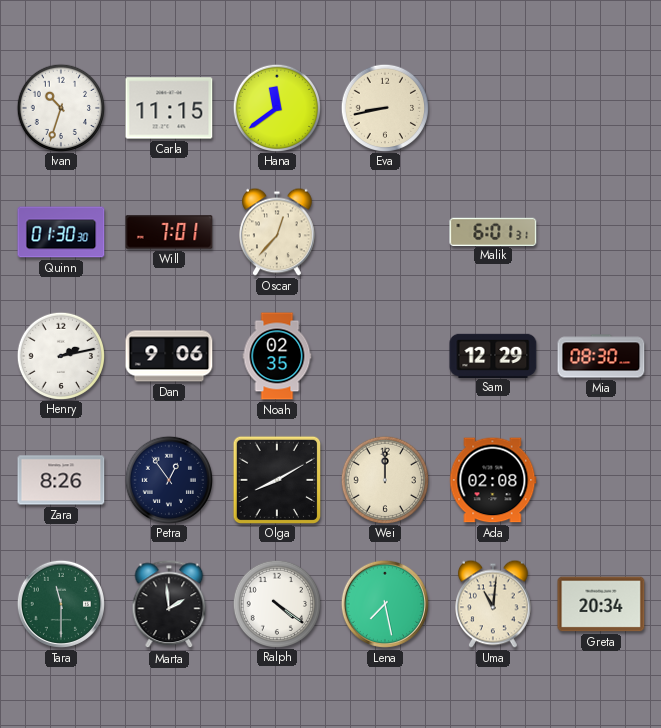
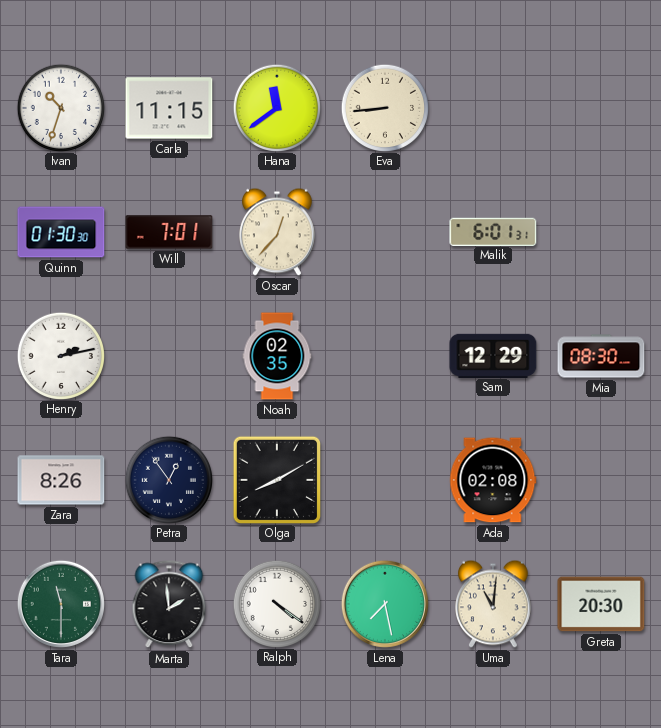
Eva: 8:43 -> 8:44 (384, 107)
Dan: 9:06 -> none (169, 356)
Wei: 12:00 -> none (384, 479)
Greta: 20:34 -> 20:30 (601, 604)
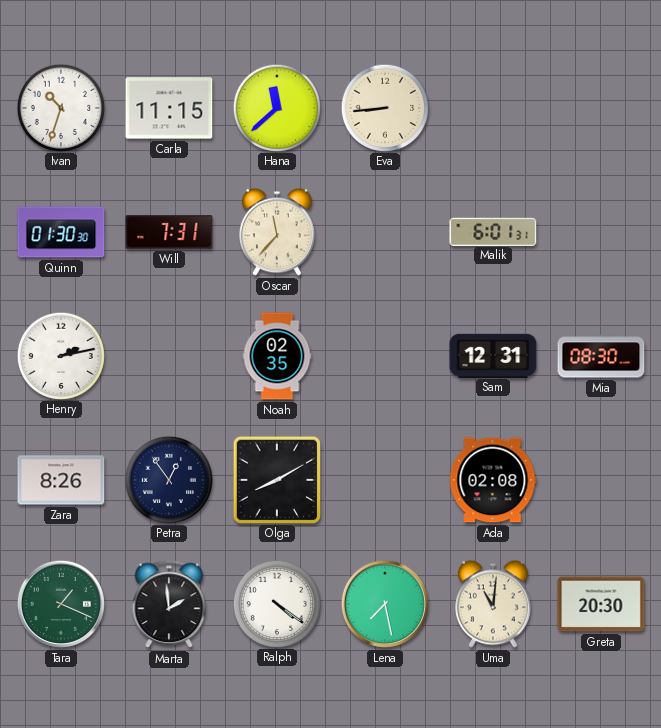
Hana: 11:39 -> 11:38 (276, 107)
Will: 7:01 -> 7:31 (169, 232)
Oscar: 12:37 -> 11:37 (278, 232)
Sam: 12:29 -> 12:31 (493, 355)
Tara: 11:30 -> 1:19 (61, 604)
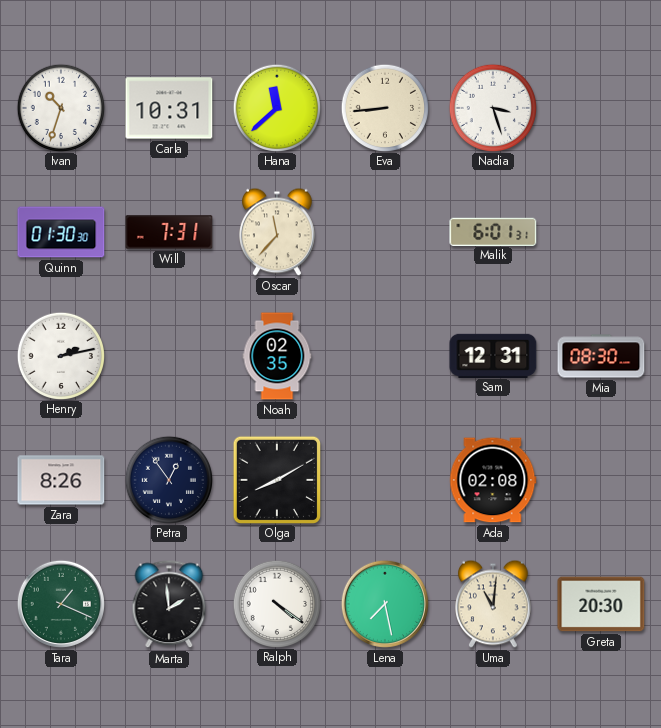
Carla: 11:15 -> 10:31 (169, 108)
Nadia: none -> 3:27 (492, 107)
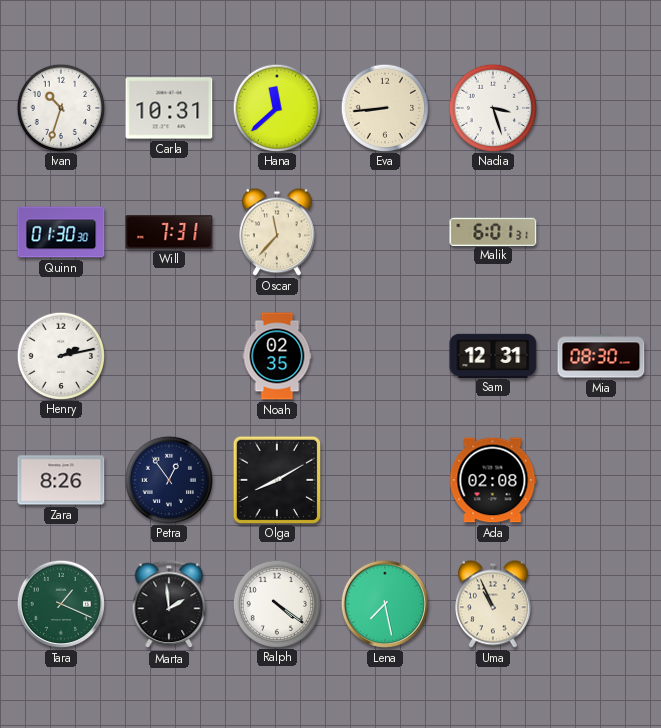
Uma: 11:01 -> 10:56 (494, 604)
Greta: 20:30 -> none (601, 604)
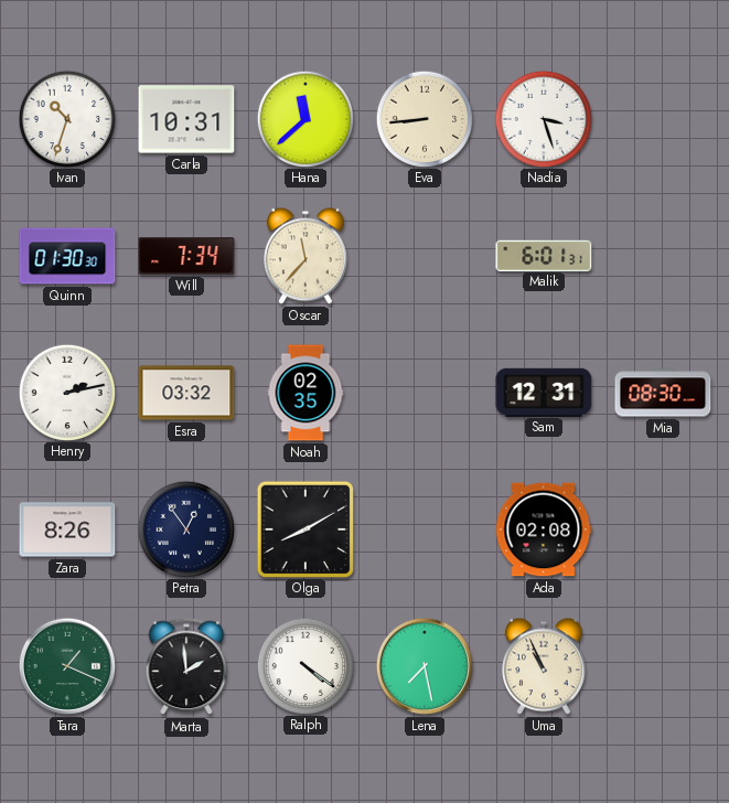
Will: 7:31 -> 7:34 (186, 256)
Esra: none -> 03:32 (186, 393)
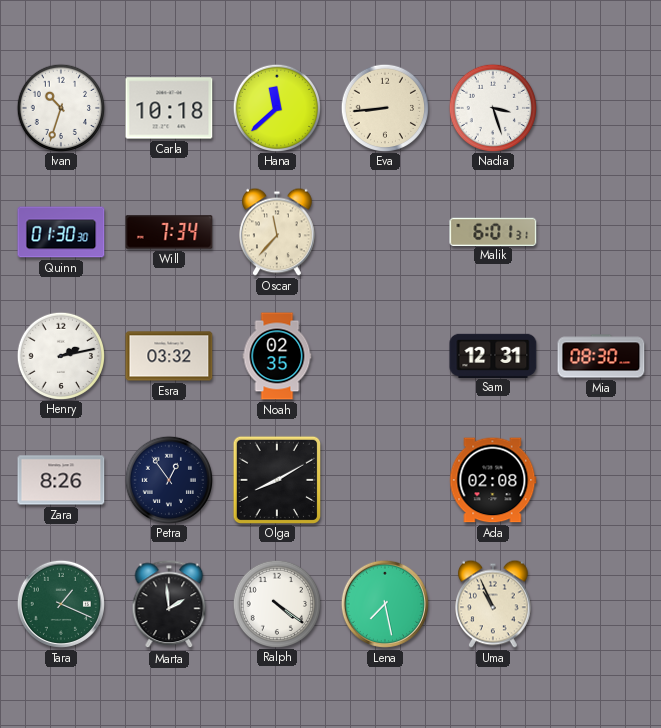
Carla: 10:31 -> 10:18 (169, 108)
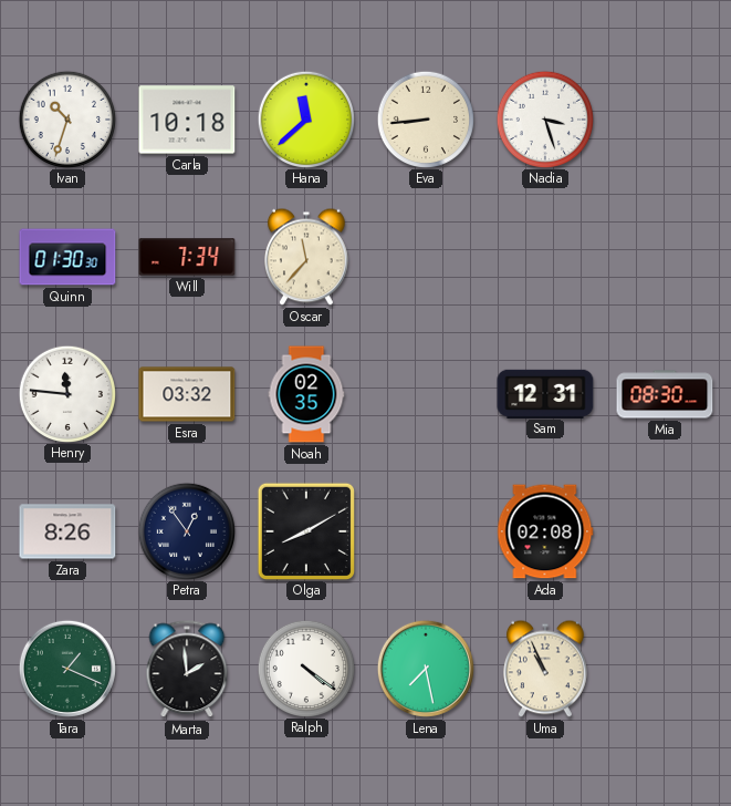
Malik: 6:01 -> none (493, 231)
Henry: 2:13 -> 11:46 (66, 393)
